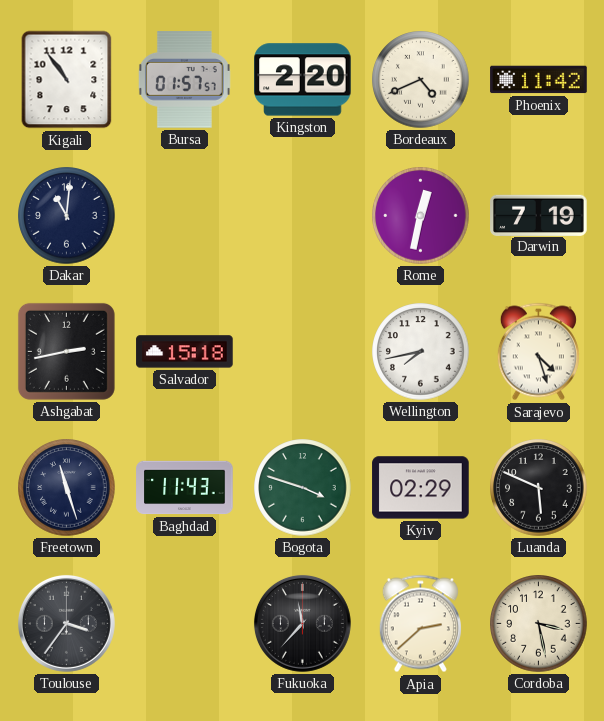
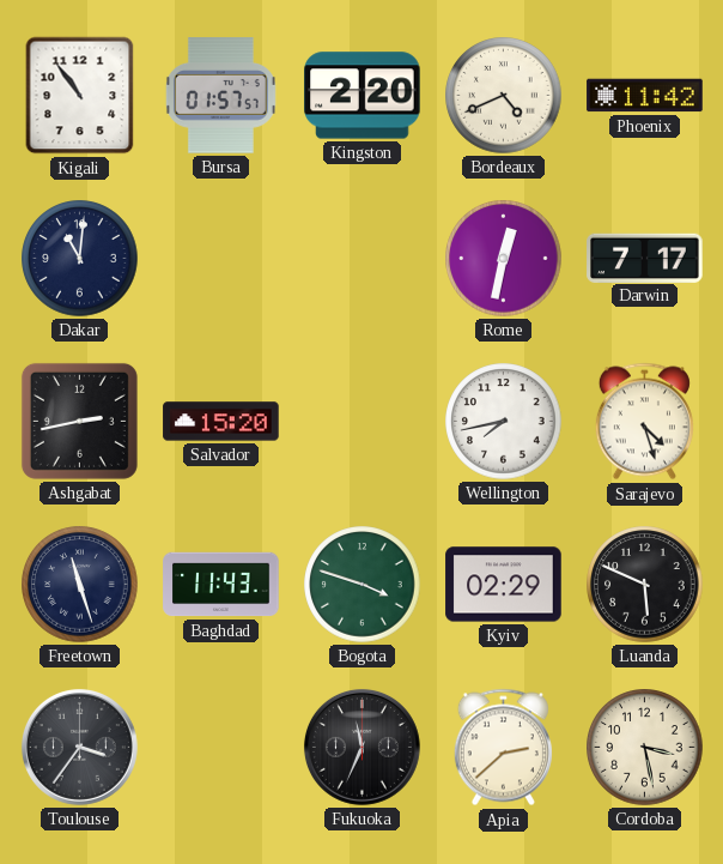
Darwin: 7:19 -> 7:17 (645, 258)
Salvador: 15:18 -> 15:20 (221, 422)
Fukuoka: 11:37 -> 11:34 (361, 747)
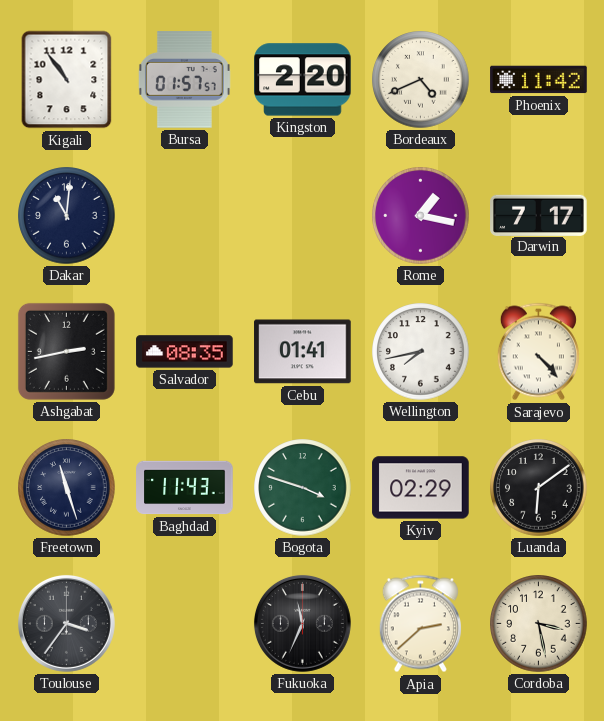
Rome: 12:32 -> 1:17 (421, 216)
Salvador: 15:20 -> 08:35 (185, 352)
Cebu: none -> 01:41 (303, 352)
Sarajevo: 4:27 -> 4:23 (538, 352)
Luanda: 5:49 -> 6:09 (539, 488)
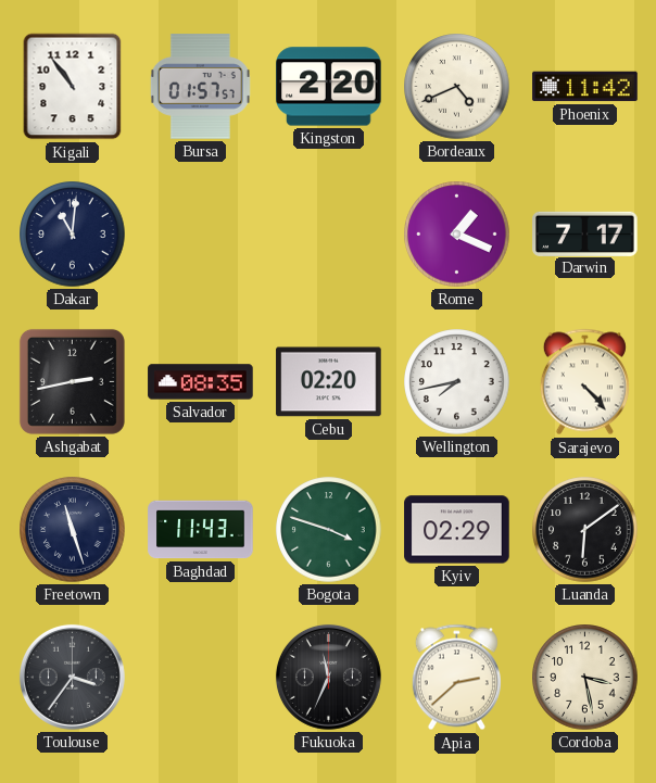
Rome: 1:17 -> 1:19 (457, 235)
Cebu: 01:41 -> 02:20 (329, 382)
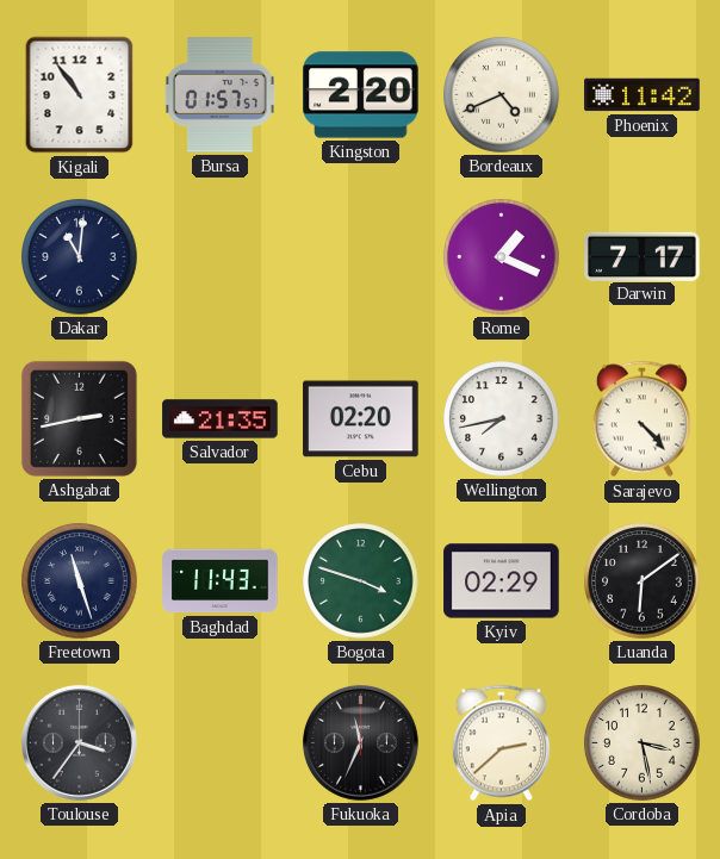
Salvador: 08:35 -> 21:35 (221, 419)
